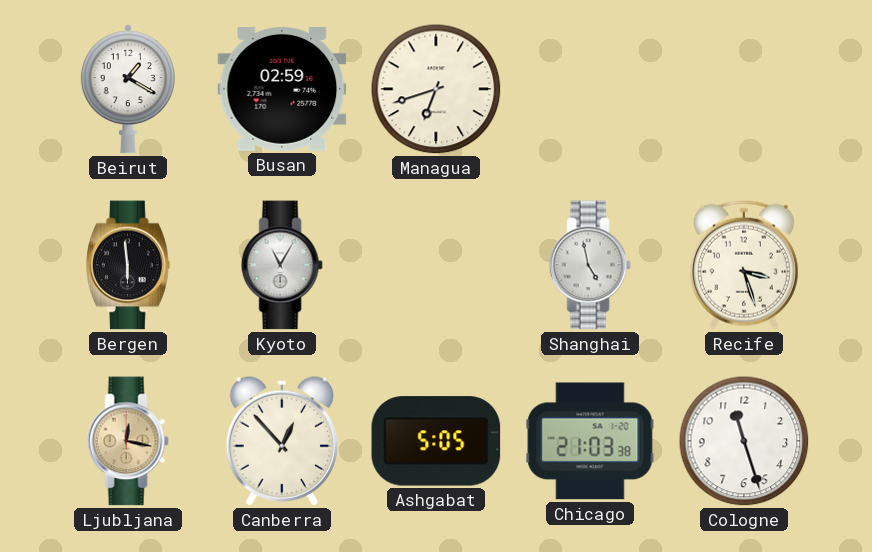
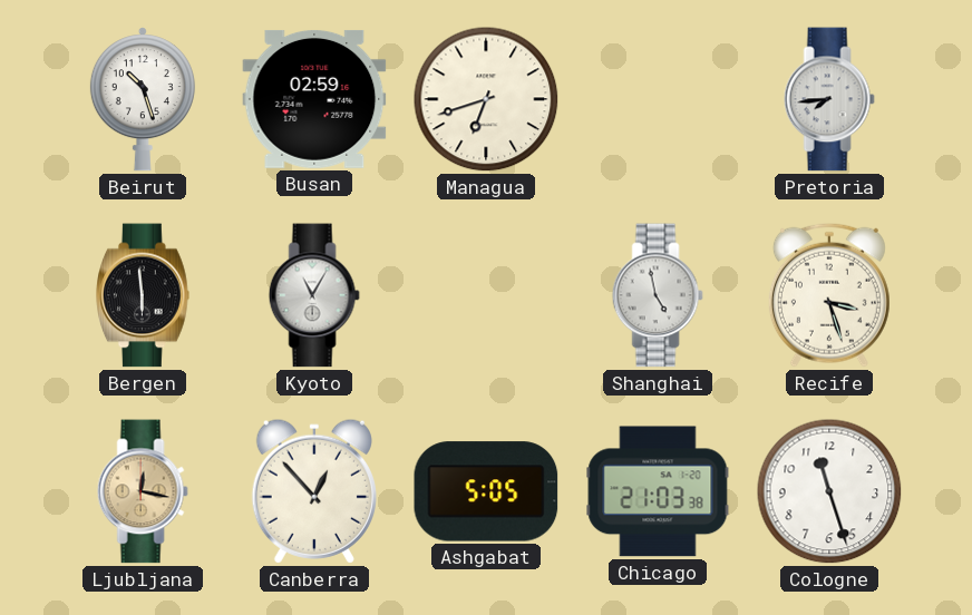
Beirut: 1:20 -> 10:27 (143, 99)
Pretoria: none -> 7:44 (829, 99)
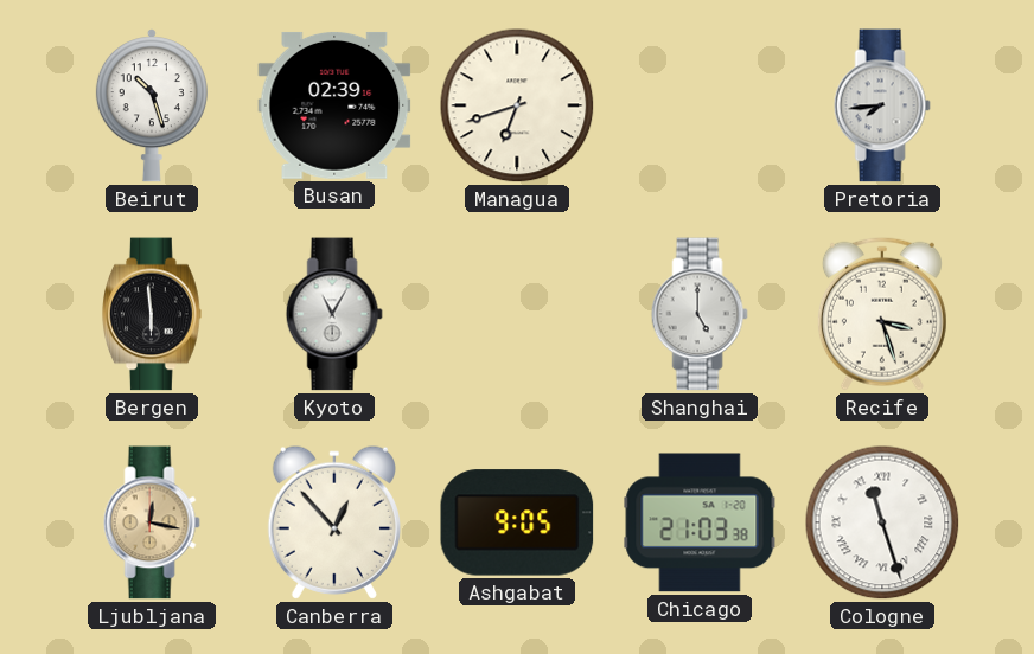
Busan: 02:59 -> 02:39 (334, 105)
Shanghai: 4:58 -> 5:00 (700, 314)
Ashgabat: 5:05 -> 9:05 (517, 522)
Cologne numerals: Arabic -> Roman (882, 522)
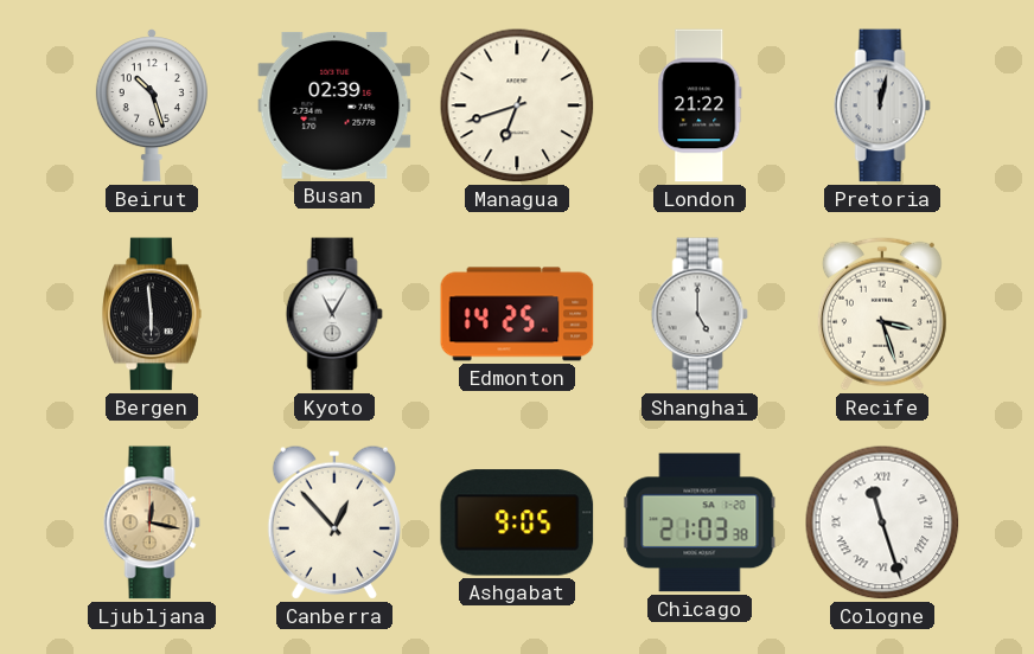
London: none -> 21:22 (700, 105)
Pretoria: 7:44 -> 12:02 (882, 105)
Edmonton: none -> 14:25 (517, 314)
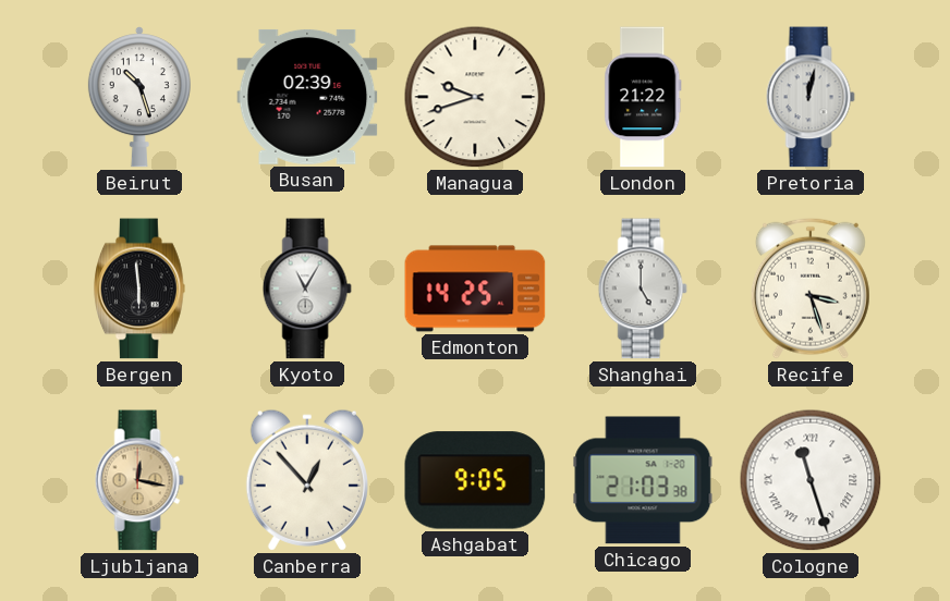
Managua: 6:42 -> 9:42 (475, 97)
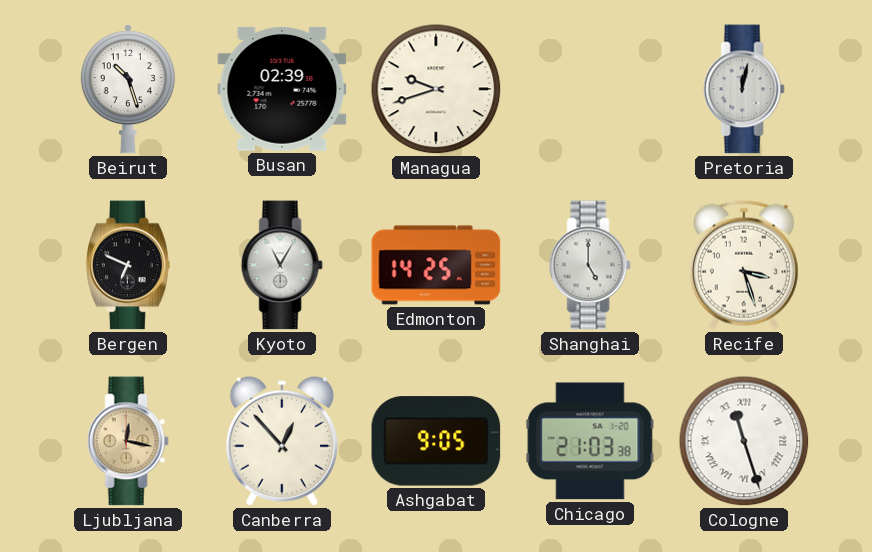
London: 21:22 -> none (643, 97)
Bergen: 5:59 -> 6:49 (129, 265)
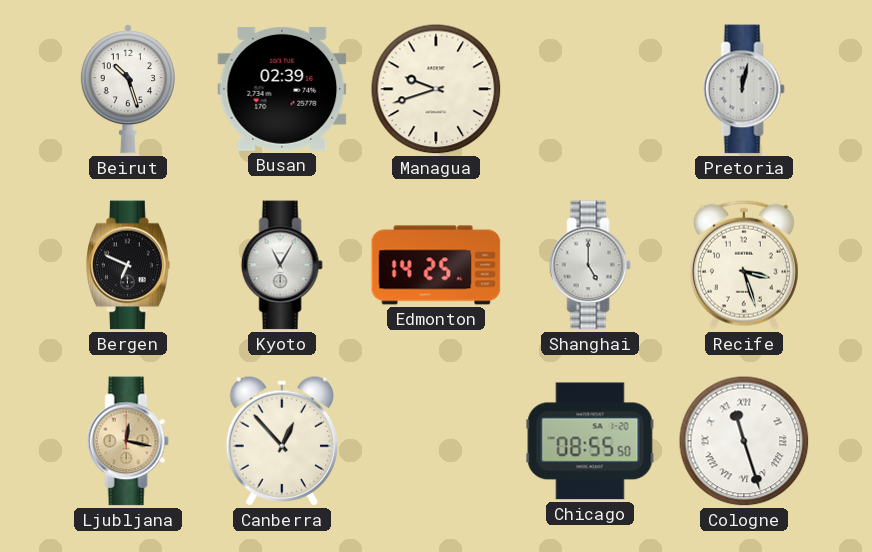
Ashgabat: 9:05 -> none (436, 441)
Chicago: 21:03 -> 08:55 (590, 441)
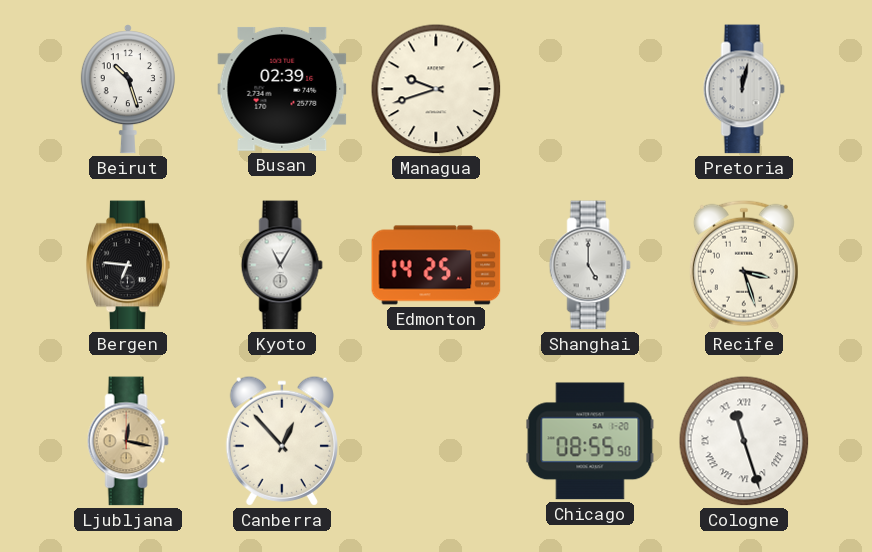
Bergen: 6:49 -> 6:46 (129, 265)
